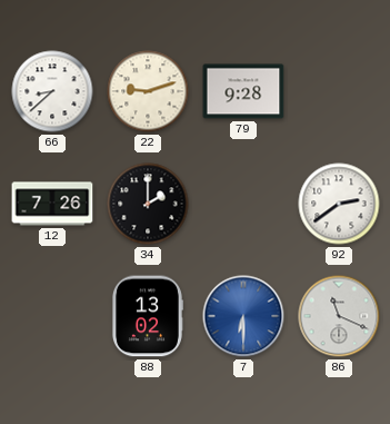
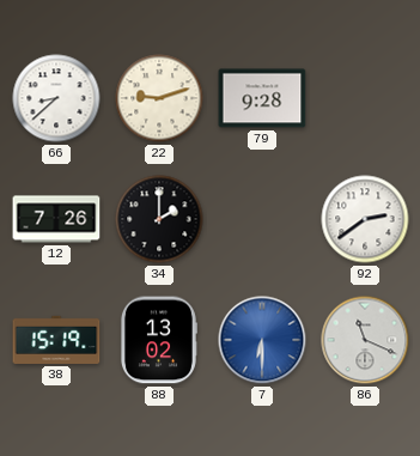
38: none -> 15:19 (56, 340)
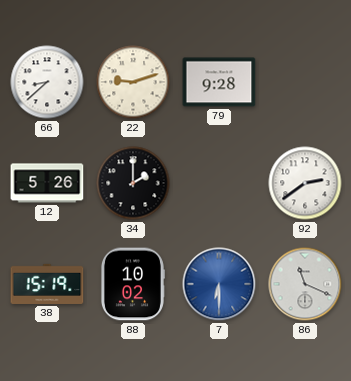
12: 7:26 -> 5:26 (47, 183)
88: 13:02 -> 10:02 (133, 284)
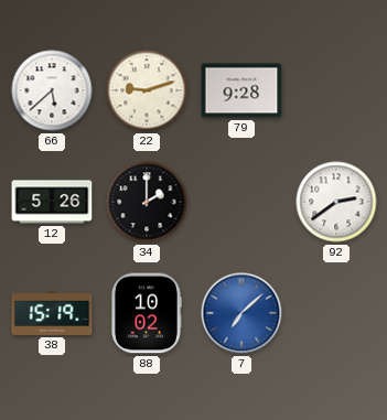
66: 8:38 -> 5:38 (52, 90)
7: 6:30 -> 7:08 (241, 313)
86: 11:19 -> none (305, 284)
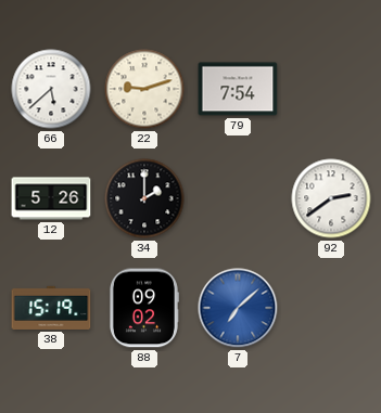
79: 9:28 -> 7:54 (238, 89)
88: 10:02 -> 09:02 (144, 308)
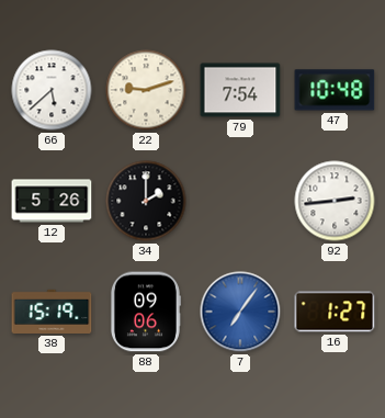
47: none -> 10:48 (335, 90)
92: 2:39 -> 2:44 (335, 201)
88: 09:02 -> 09:06 (146, 312)
7: 7:08 -> 7:06 (240, 312)
16: none -> 1:27 (335, 312)
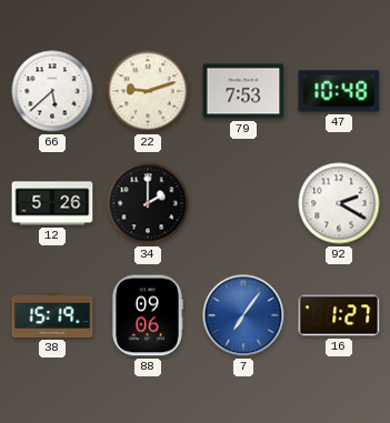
79: 7:54 -> 7:53 (243, 91)
92: 2:44 -> 2:20 (339, 203)
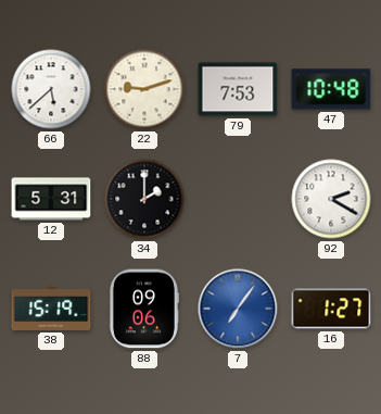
12: 5:26 -> 5:31 (51, 199)
